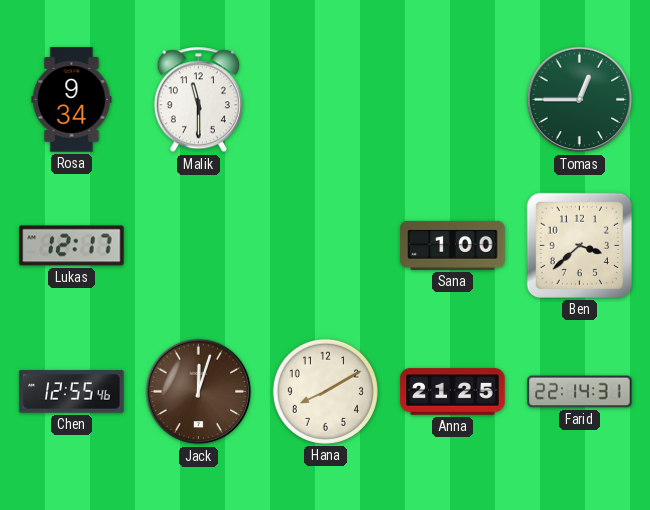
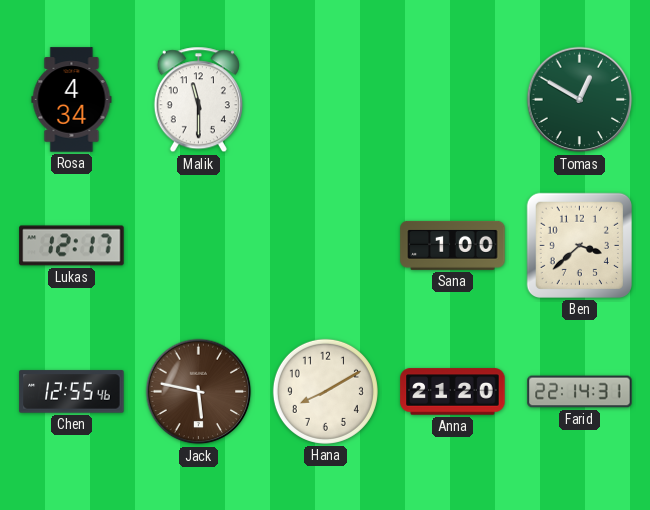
Rosa: 9:34 -> 4:34 (72, 100)
Tomas: 12:45 -> 12:50 (580, 100)
Jack: 12:03 -> 5:47 (199, 392)
Anna: 21:25 -> 21:20 (453, 392)
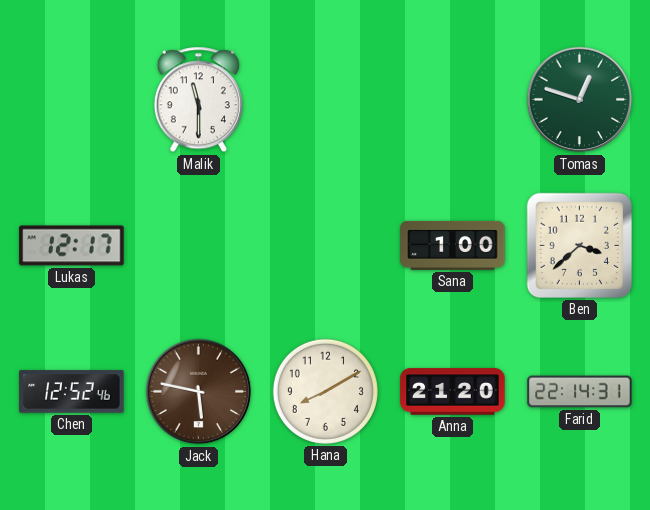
Rosa: 4:34 -> none (72, 100)
Tomas: 12:50 -> 12:48 (580, 100)
Chen: 12:55 -> 12:52 (72, 392)
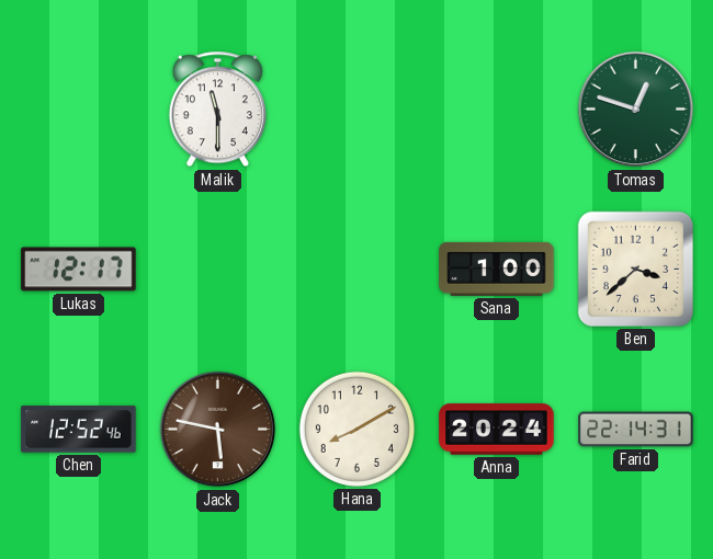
Anna: 21:20 -> 20:24 (497, 430)
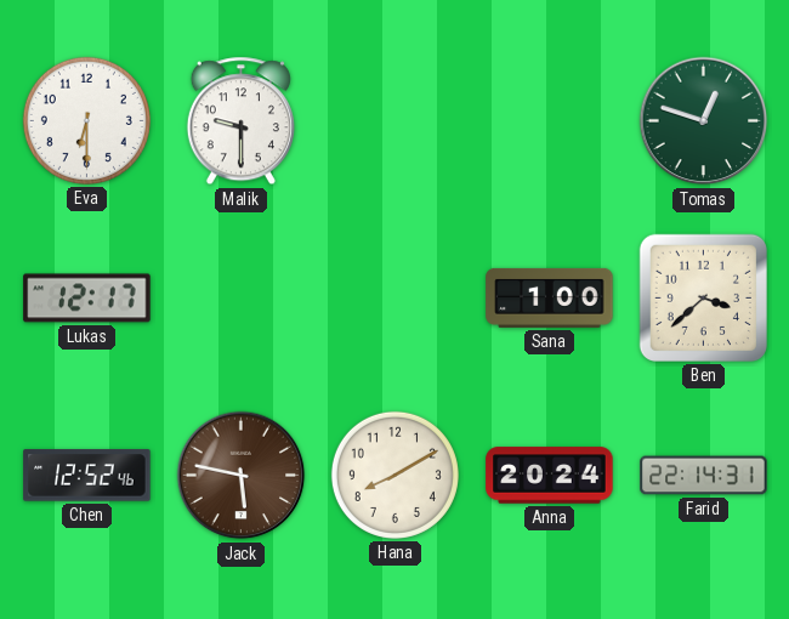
Eva: none -> 6:30 (86, 120)
Malik: 11:30 -> 9:30 (240, 121)
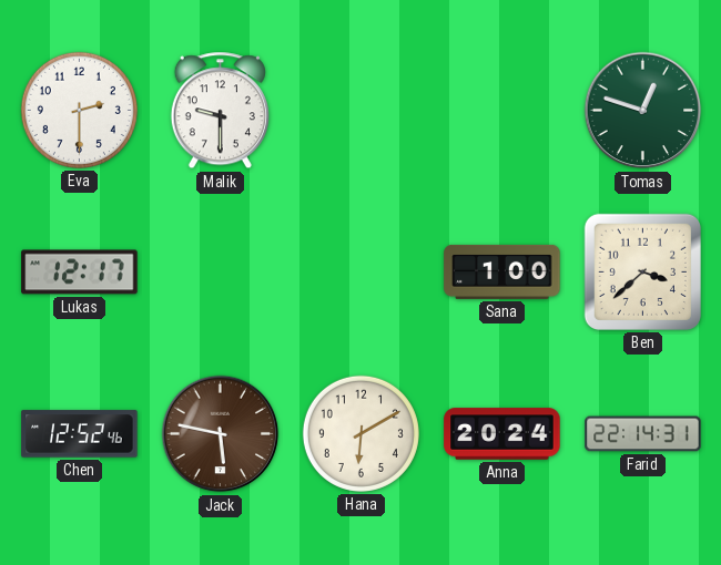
Eva: 6:30 -> 2:30 (79, 110)
Hana: 8:10 -> 6:10 (360, 433)
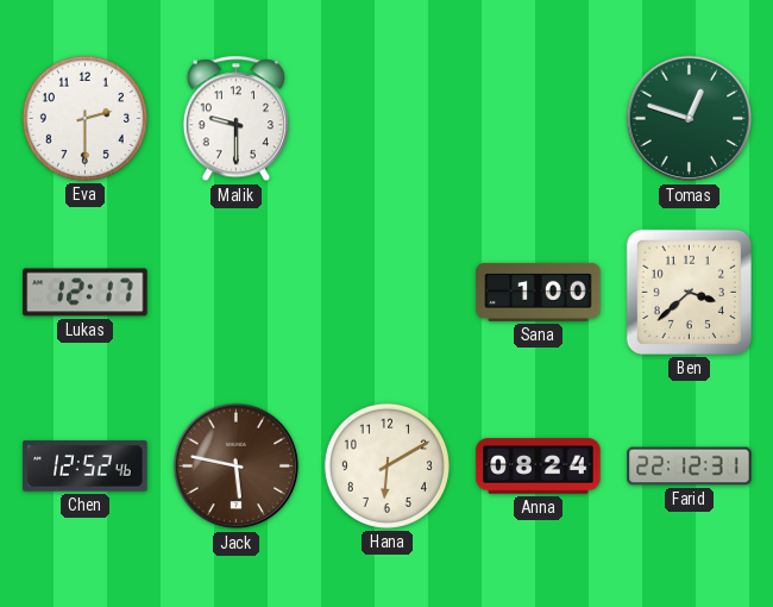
Anna: 20:24 -> 08:24 (539, 467)
Farid: 22:14 -> 22:12 (690, 467)
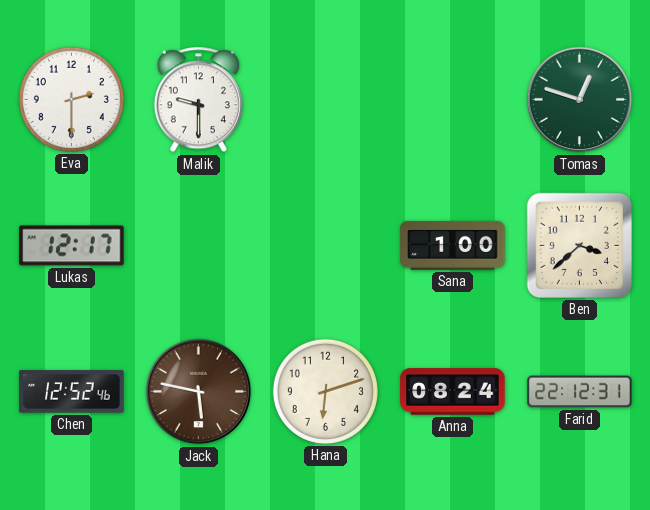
Hana: 6:10 -> 6:12 (325, 391)
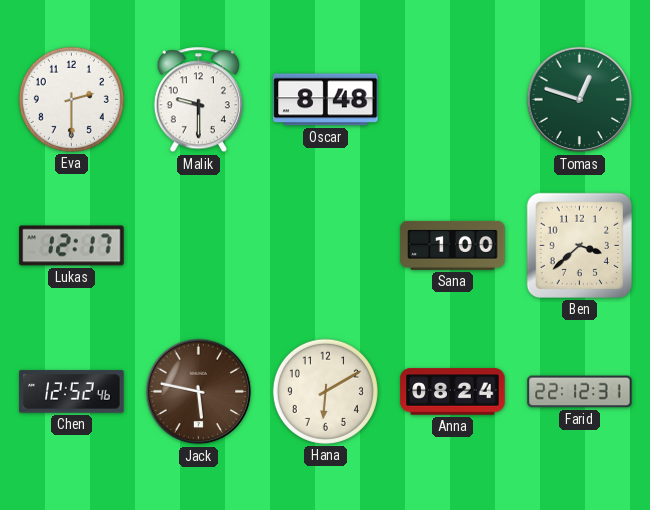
Oscar: none -> 8:48 (326, 100)
Hana: 6:12 -> 6:10 (325, 391)
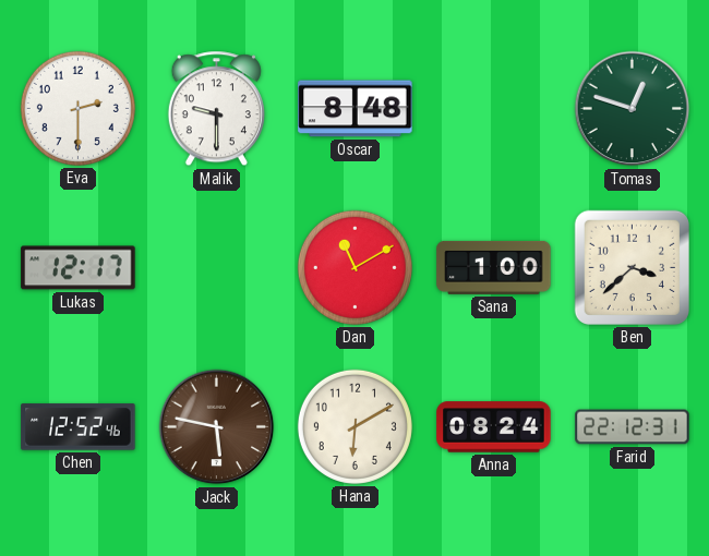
Dan: none -> 11:10 (354, 267)
